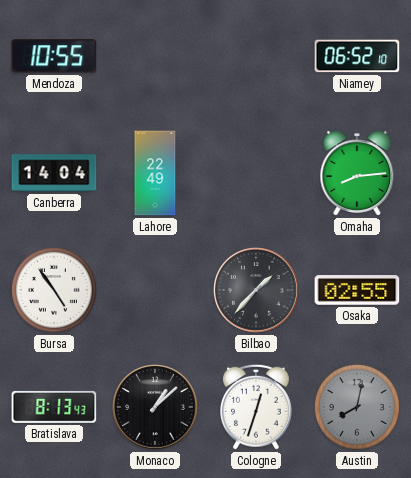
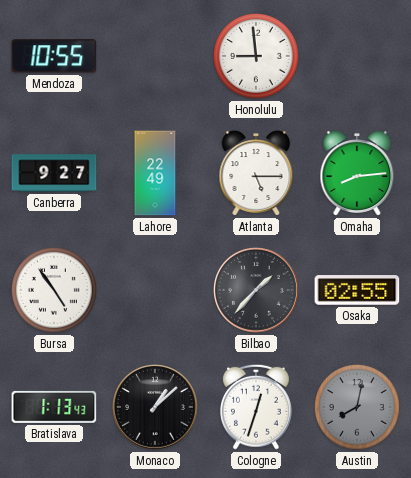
Honolulu: none -> 8:59 (256, 56)
Niamey: 06:52 -> none (357, 56)
Canberra: 14:04 -> 9:27 (54, 173)
Atlanta: none -> 5:15 (256, 173)
Bratislava: 8:13 -> 1:13 (54, 407)
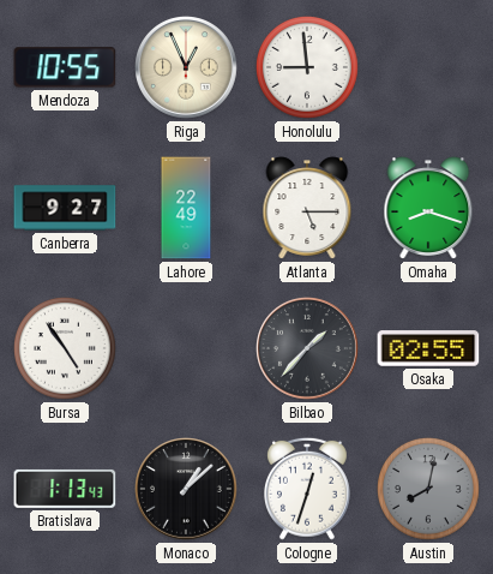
Riga: none -> 12:56 (186, 67)
Omaha: 8:14 -> 8:18 (428, 208)
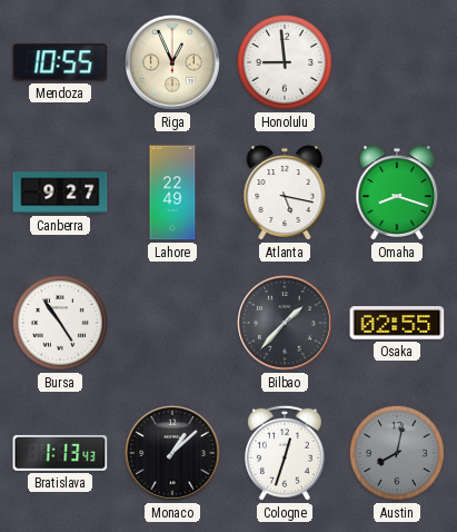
Atlanta: 5:15 -> 5:17 (285, 193)
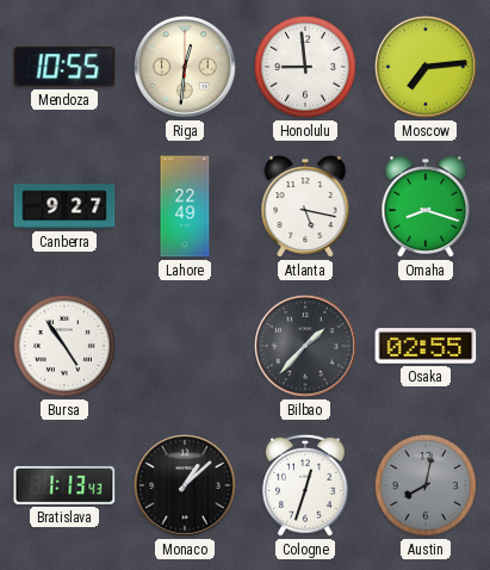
Riga: 12:56 -> 12:31 (185, 67)
Moscow: none -> 7:14 (426, 67)
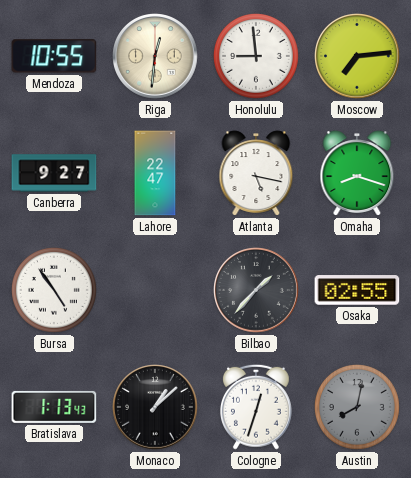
Lahore: 22:49 -> 22:47 (155, 173)
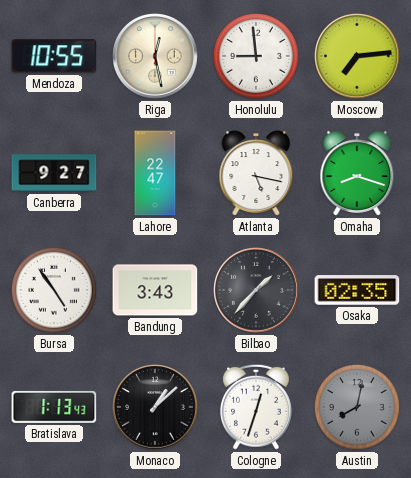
Riga: 12:31 -> 12:28 (155, 56)
Bandung: none -> 3:43 (155, 290)
Osaka: 02:55 -> 02:35 (357, 290)
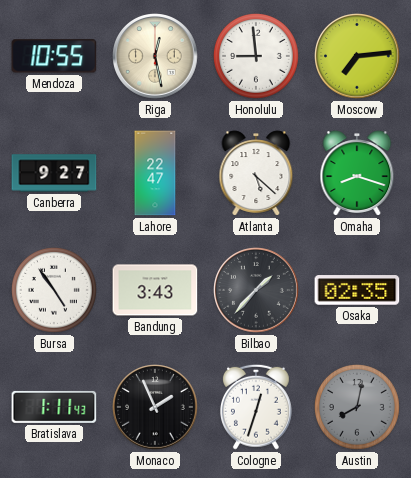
Atlanta: 5:17 -> 5:22 (256, 173)
Bratislava: 1:13 -> 1:11 (54, 407)
Monaco: 1:08 -> 1:56 (155, 407)
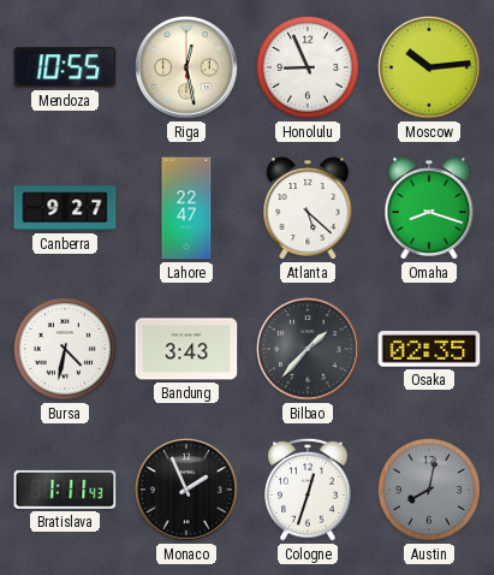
Honolulu: 8:59 -> 8:56 (308, 67)
Moscow: 7:14 -> 10:14 (429, 67)
Bursa: 4:54 -> 4:32 (65, 349)
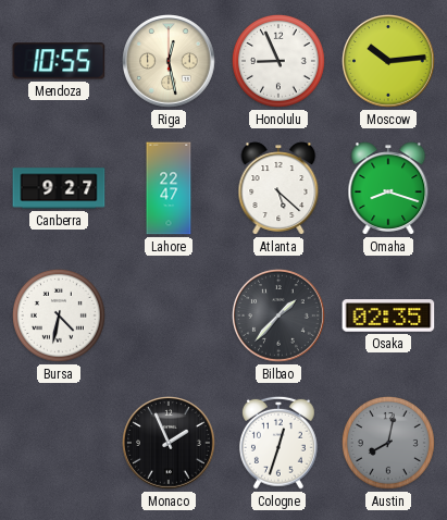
Bandung: 3:43 -> none (186, 349)
Bratislava: 1:11 -> none (65, 490)
